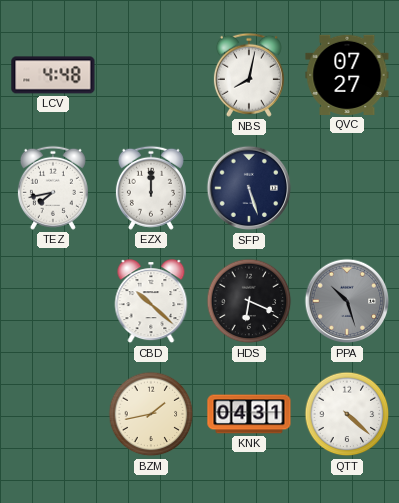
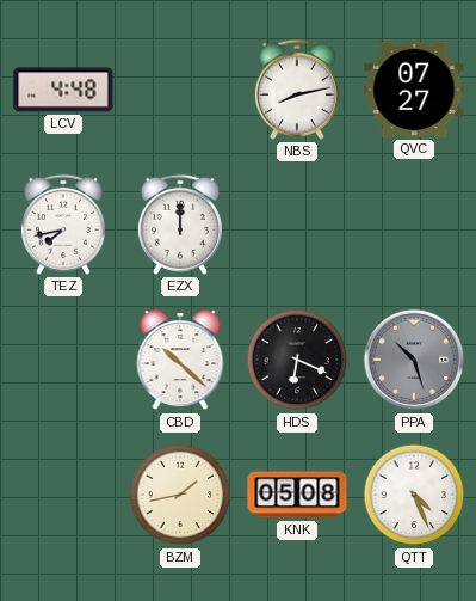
NBS: 8:02 -> 8:13 (297, 90)
SFP: 5:27 -> none (249, 188)
KNK: 04:31 -> 05:08 (297, 495)
QTT: 4:22 -> 4:26 (414, 495)
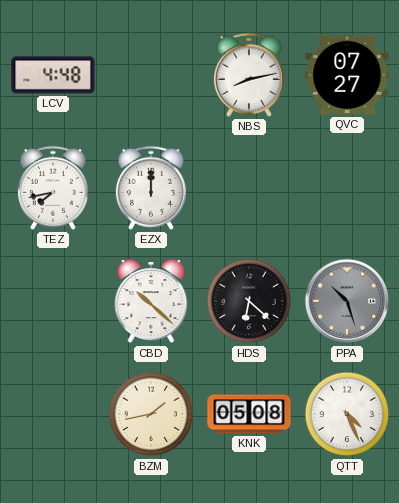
HDS: 6:19 -> 6:22 (249, 301)
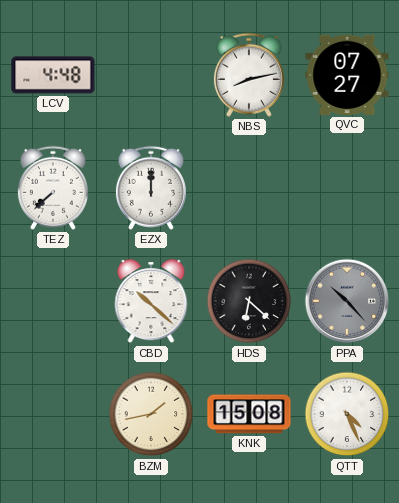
TEZ: 7:43 -> 7:38 (53, 188)
PPA: 10:27 -> 10:23 (347, 301)
KNK: 05:08 -> 15:08 (249, 414)
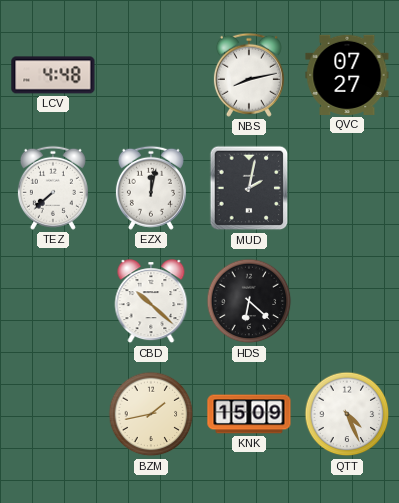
EZX: 12:00 -> 12:02 (151, 188)
MUD: none -> 2:02 (249, 188)
PPA: 10:23 -> none (347, 301)
KNK: 15:08 -> 15:09 (249, 414)
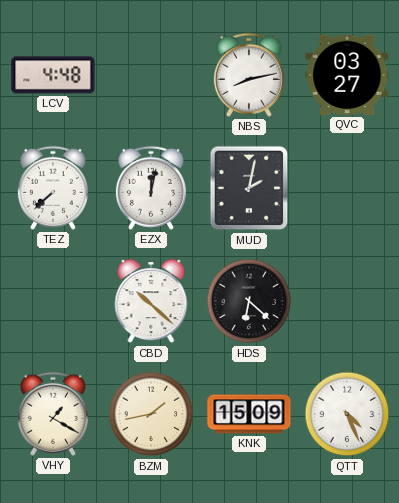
QVC: 07:27 -> 03:27 (347, 75)
VHY: none -> 1:20 (53, 414)
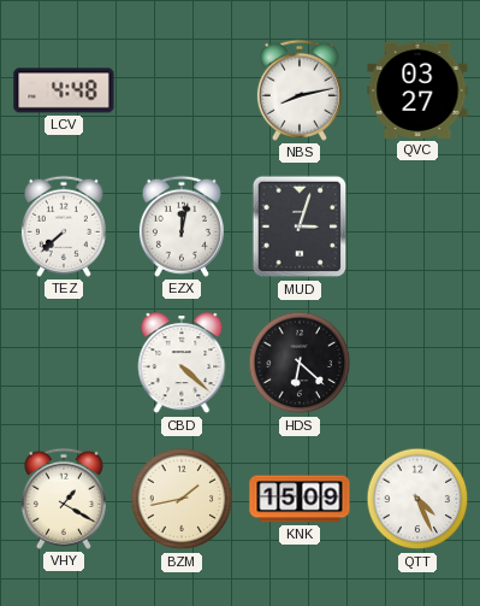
MUD: 2:02 -> 3:03 (300, 226)
CBD: 10:22 -> 4:22 (182, 364)
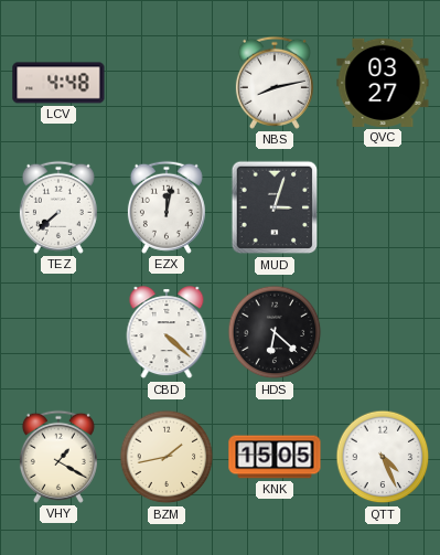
KNK: 15:09 -> 15:05 (275, 457)
